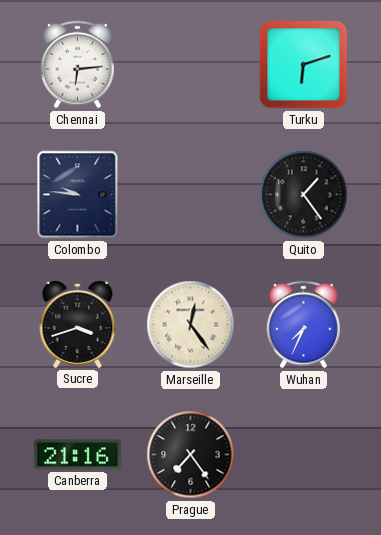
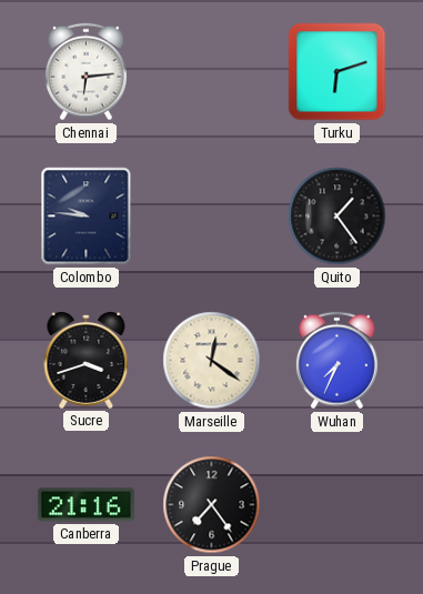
Marseille: 12:24 -> 12:21 (212, 361)
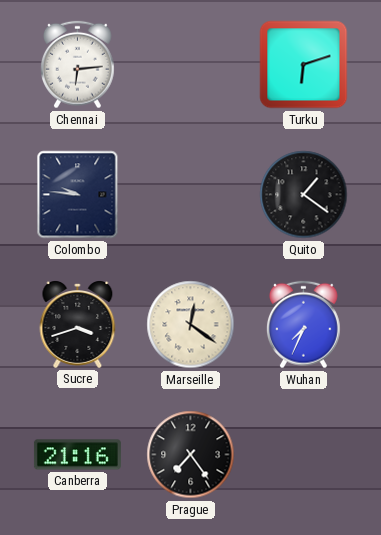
Quito: 1:24 -> 1:21 (304, 195)
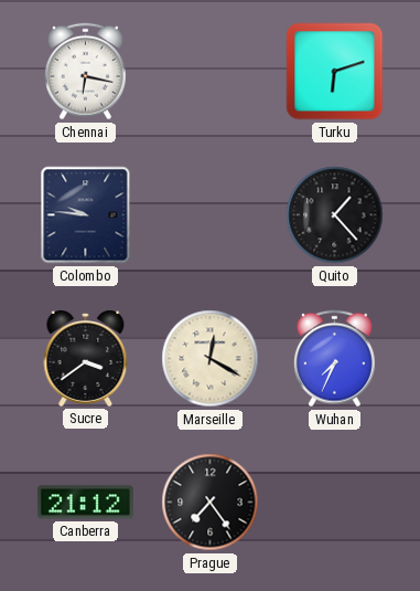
Chennai: 6:14 -> 6:17 (86, 72)
Quito: 1:21 -> 1:23 (335, 215)
Sucre: 3:42 -> 3:39 (86, 359)
Marseille: 12:21 -> 12:20 (211, 359)
Canberra: 21:16 -> 21:12 (85, 503)
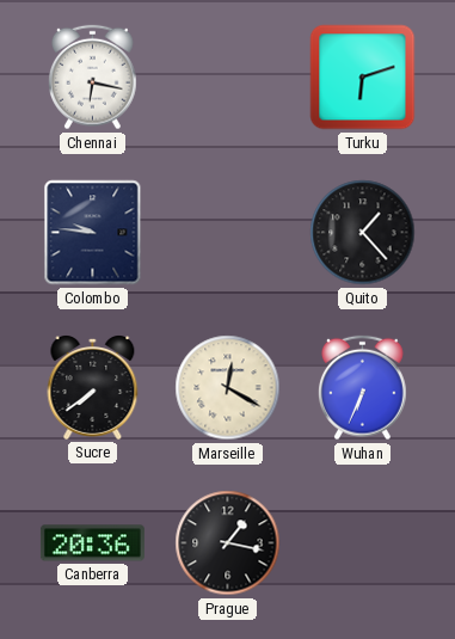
Sucre: 3:39 -> 7:39 (93, 388)
Wuhan: 7:34 -> 6:34 (363, 388)
Canberra: 21:12 -> 20:36 (92, 543)
Prague: 7:24 -> 1:17 (228, 543)
